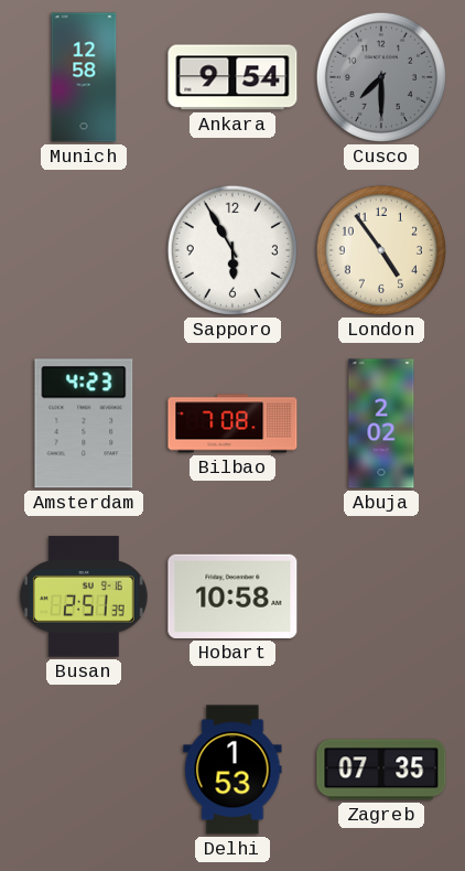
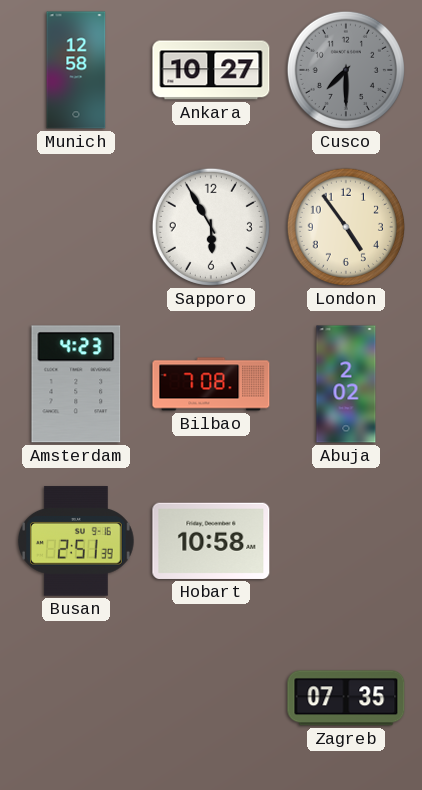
Ankara: 9:54 -> 10:27 (211, 70)
Delhi: 1:53 -> none (233, 770)
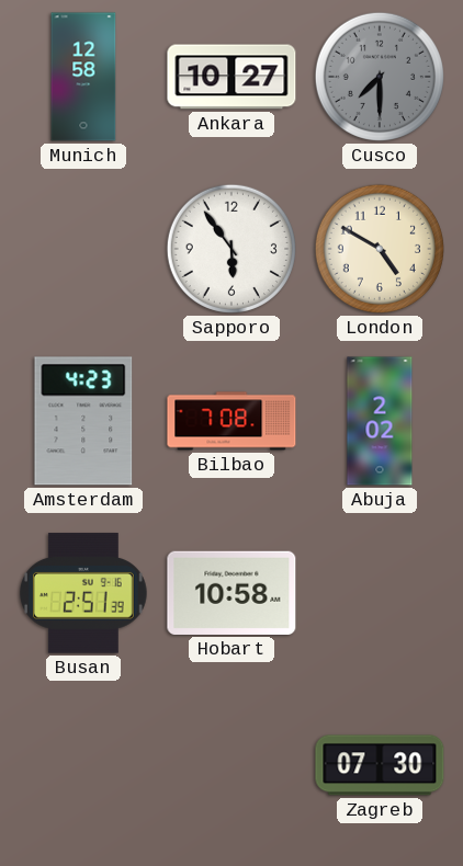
Sapporo: 5:55 -> 5:54 (231, 249)
London: 4:54 -> 4:50 (380, 249)
Zagreb: 07:35 -> 07:30 (380, 765)
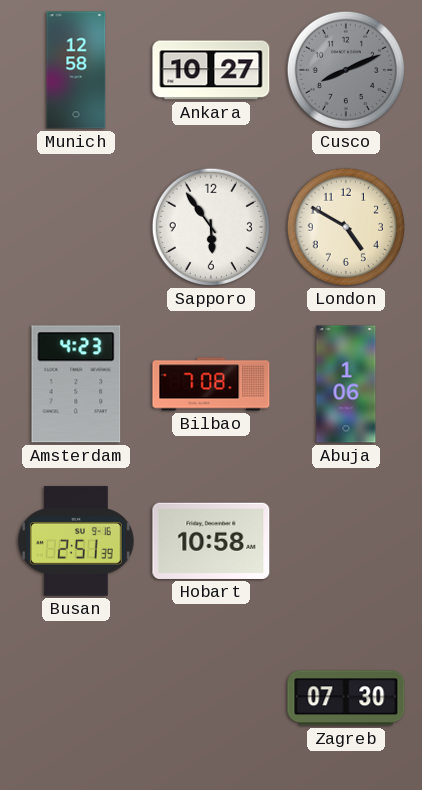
Cusco: 7:30 -> 8:11 (346, 70)
Abuja: 2:02 -> 1:06 (346, 384)
